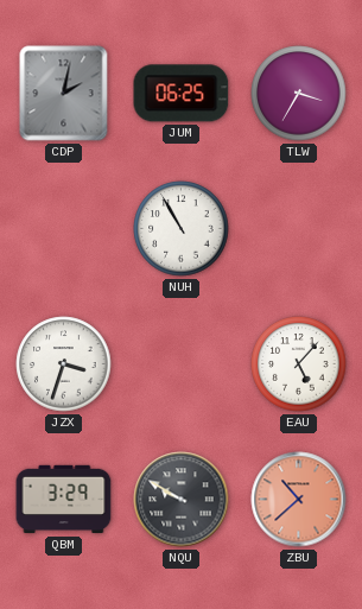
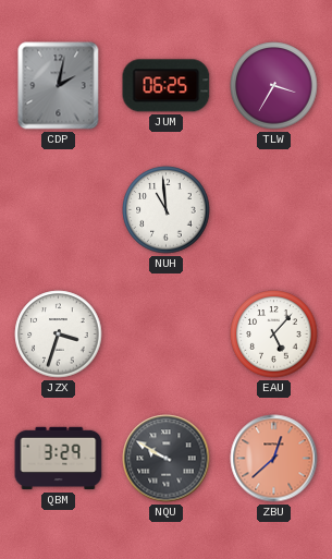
NUH: 10:55 -> 10:59 (167, 210)
ZBU: 10:38 -> 12:38 (274, 459)
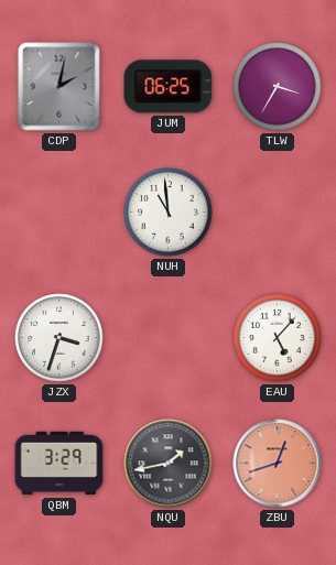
NQU: 9:50 -> 1:43 (169, 464)
ZBU: 12:38 -> 12:42 (278, 464)
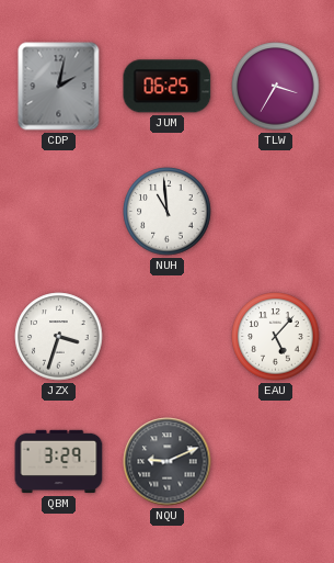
NQU: 1:43 -> 9:11 (168, 462)
ZBU: 12:42 -> none (278, 464)
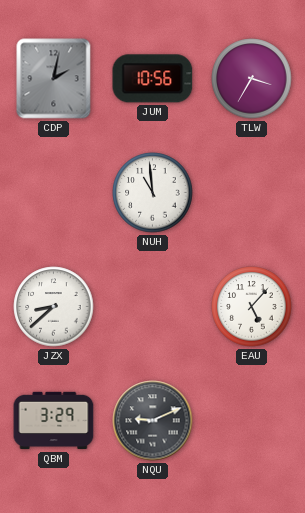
JUM: 06:25 -> 10:56 (153, 79)
JZX: 3:33 -> 8:38 (54, 307)
